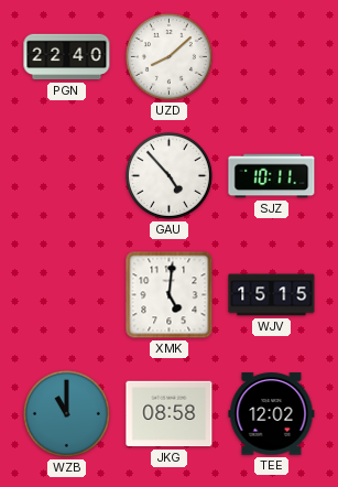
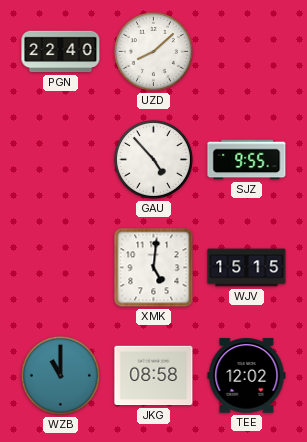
SJZ: 10:11 -> 9:55 (247, 160)
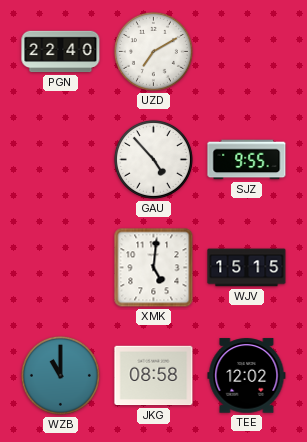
UZD: 8:08 -> 7:10 (153, 51)
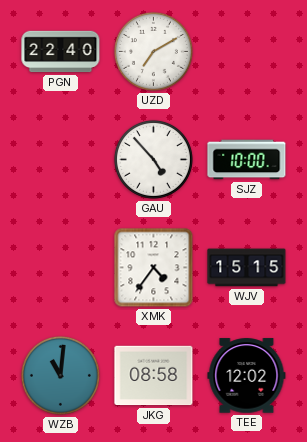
SJZ: 9:55 -> 10:00 (247, 160)
XMK: 5:01 -> 4:36 (154, 268)
WZB: 11:00 -> 11:01 (60, 375)
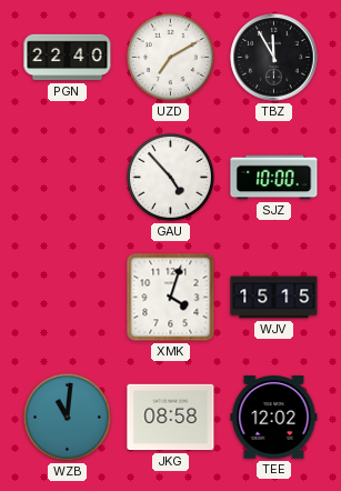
TBZ: none -> 11:55 (274, 58)
XMK: 4:36 -> 4:03 (171, 298)
